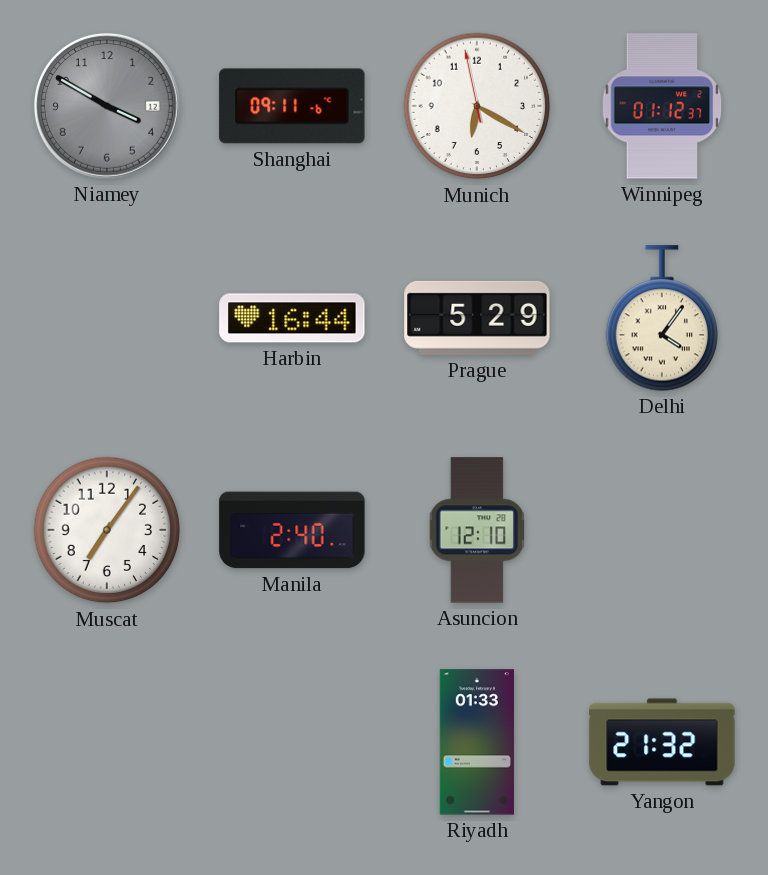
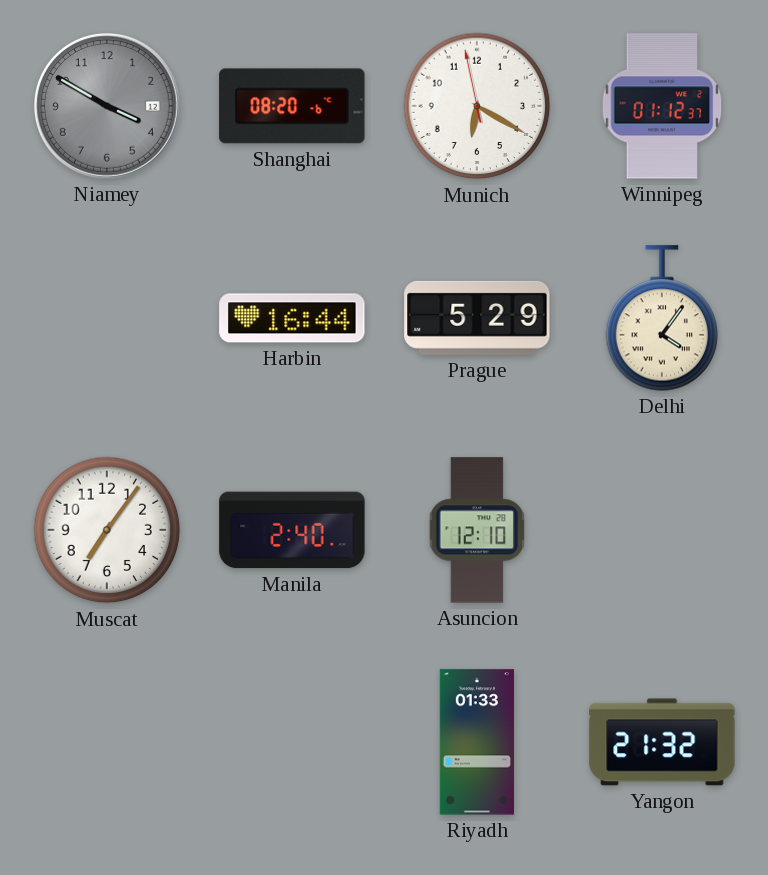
Shanghai: 09:11 -> 08:20 (292, 106)
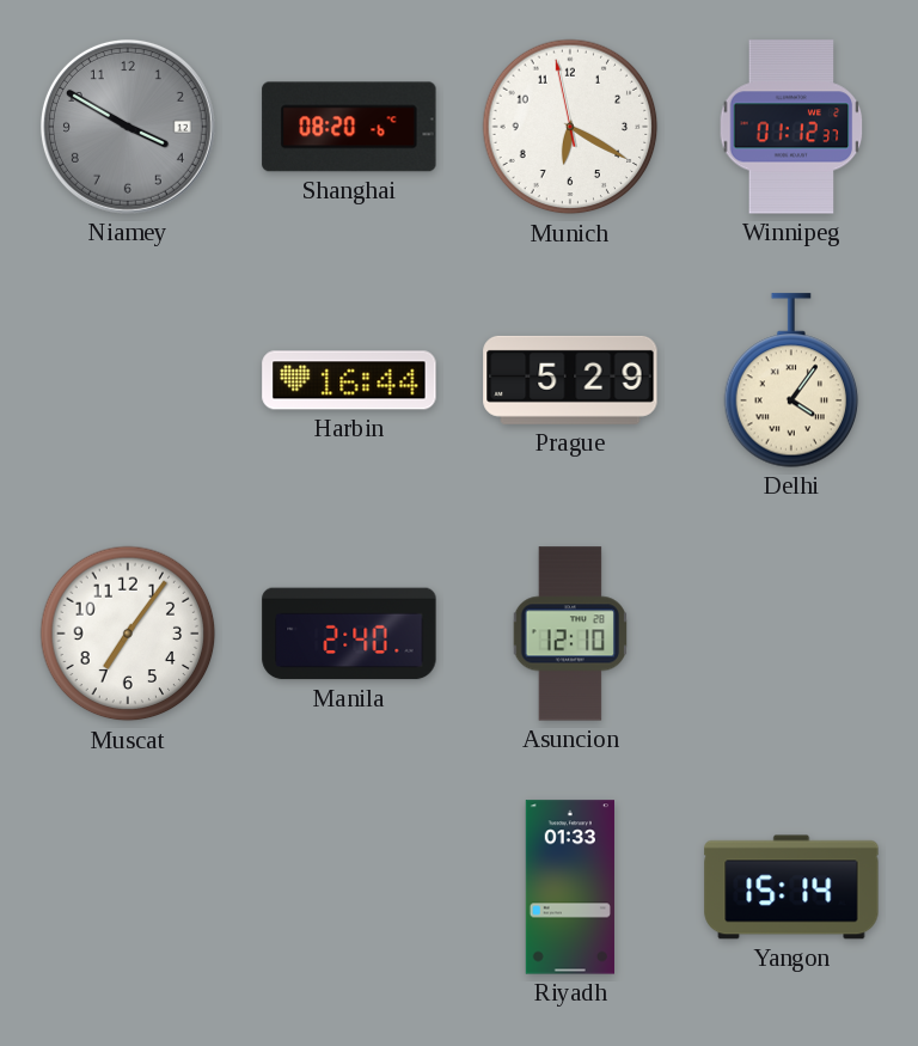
Yangon: 21:32 -> 15:14 (791, 887)
